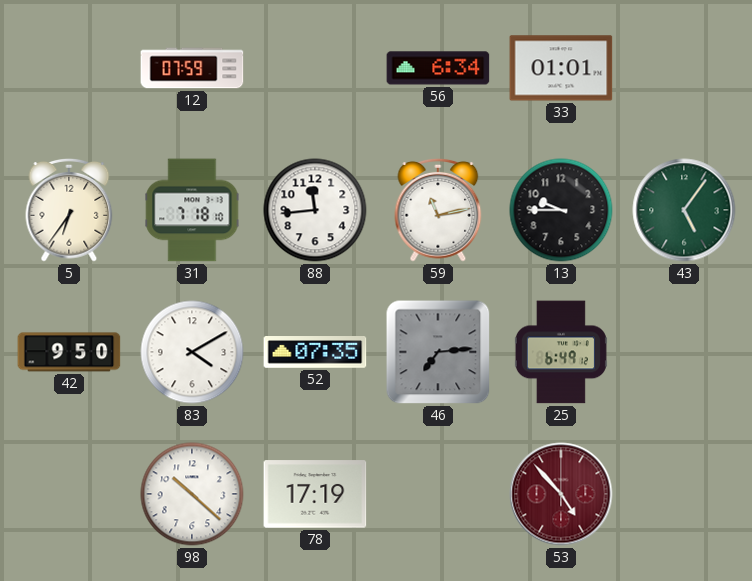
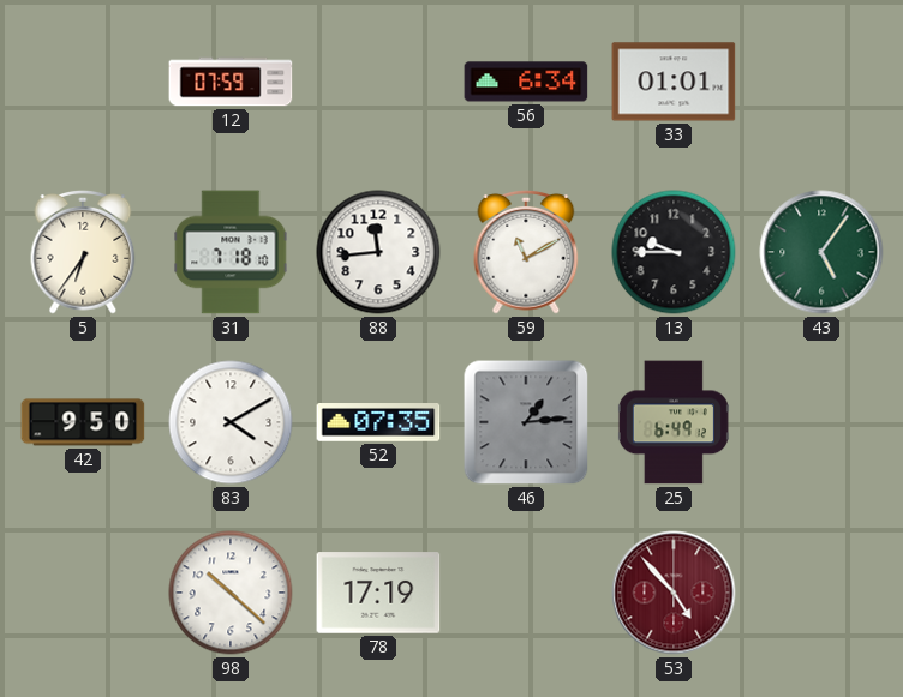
59: 11:13 -> 11:10 (526, 252)
46: 7:14 -> 1:14 (526, 422)
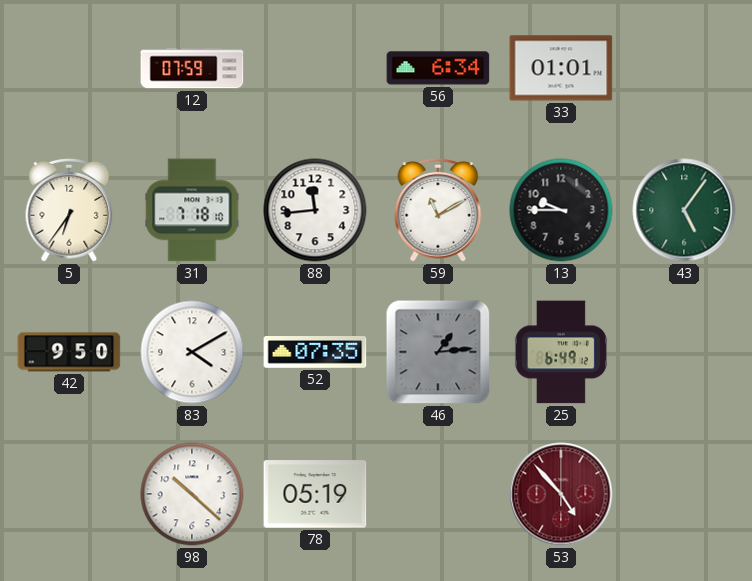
78: 17:19 -> 05:19 (315, 494)
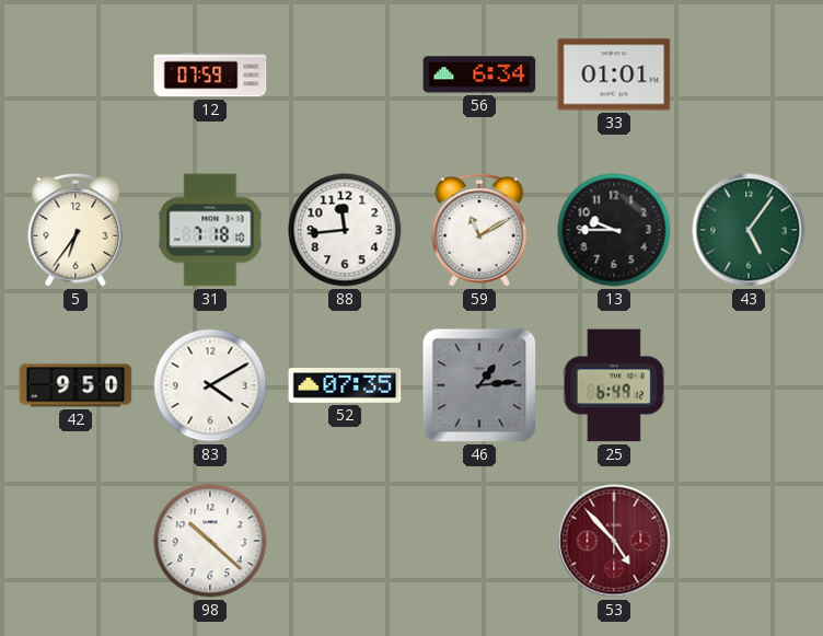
78: 05:19 -> none (315, 494)
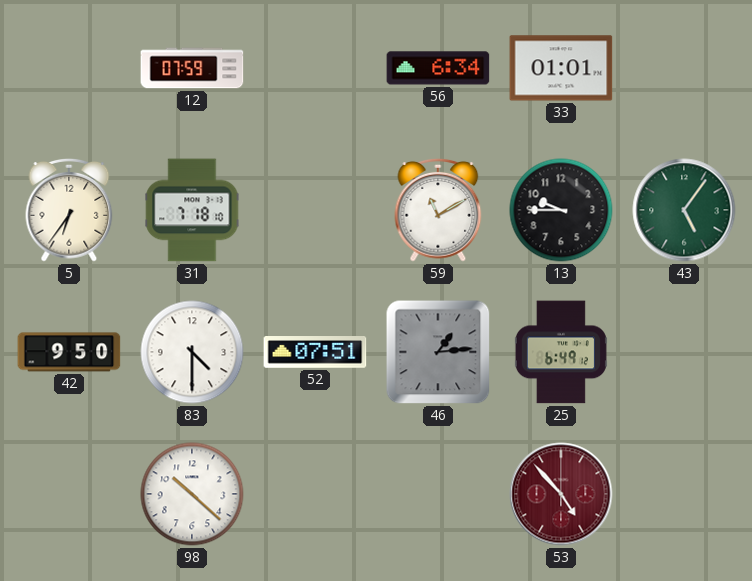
88: 11:44 -> none (345, 230)
83: 4:10 -> 4:30 (192, 352)
52: 07:35 -> 07:51 (315, 352)
